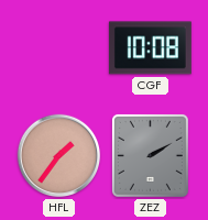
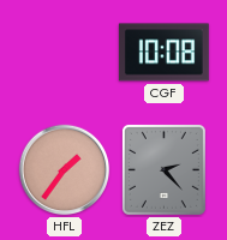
ZEZ: 2:10 -> 2:23 (163, 169)
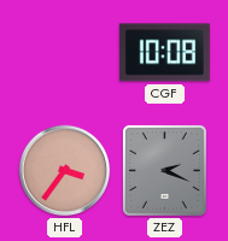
HFL: 1:36 -> 3:36 (65, 171)
ZEZ: 2:23 -> 2:19 (164, 170)
